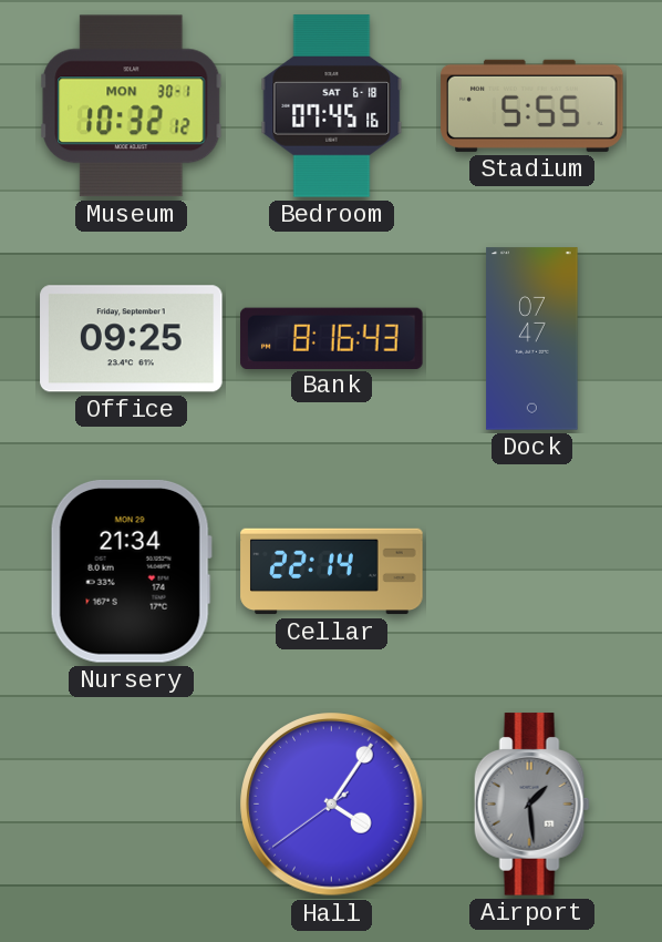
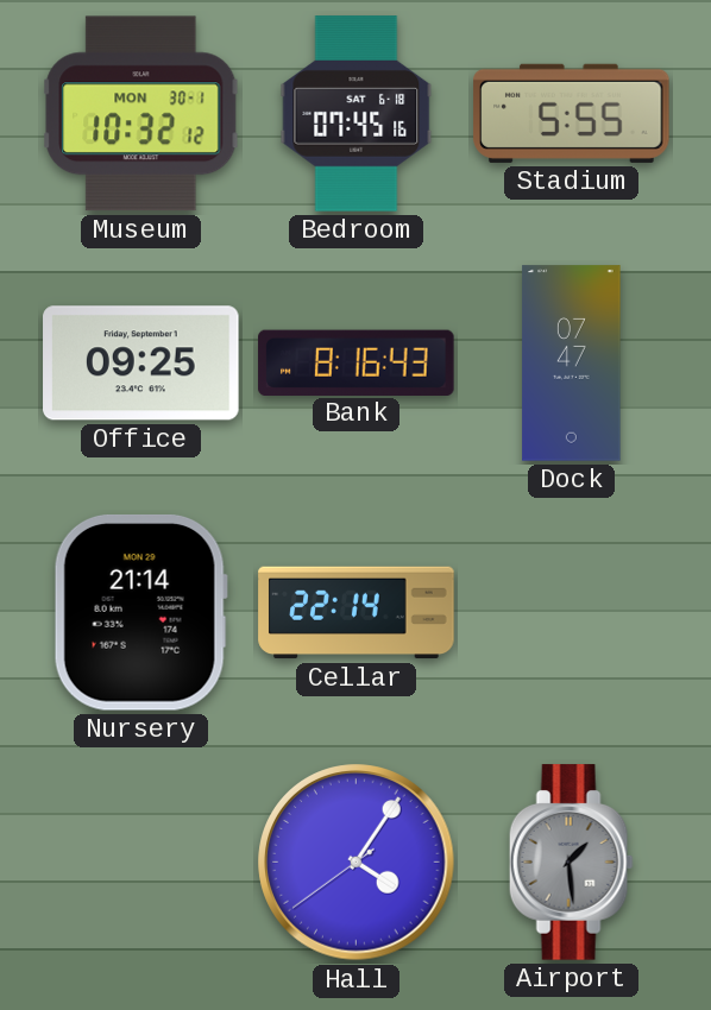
Nursery: 21:34 -> 21:14 (140, 612)
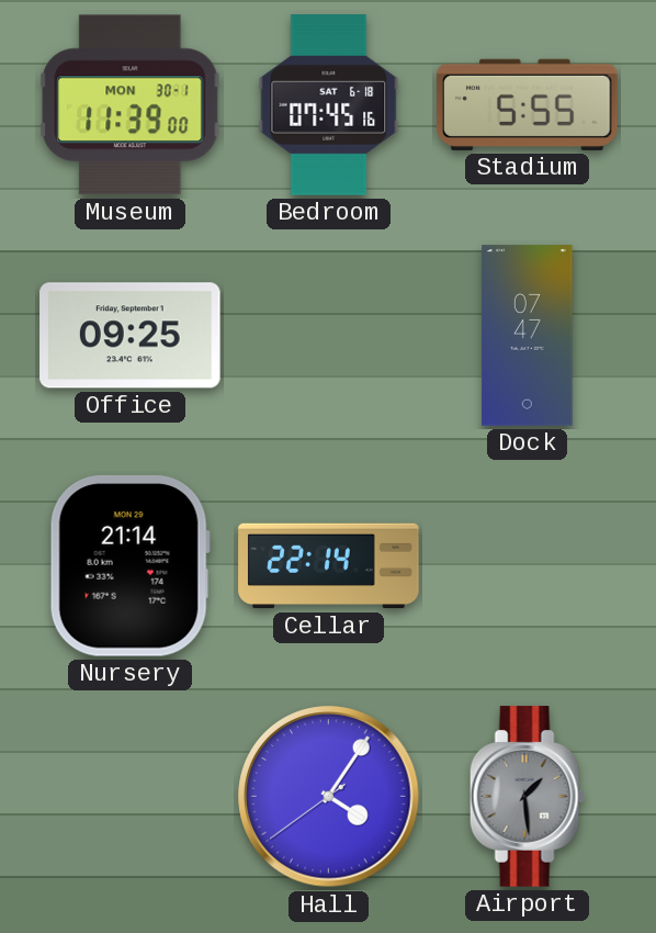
Museum: 10:32 -> 11:39 (131, 105)
Bank: 8:16 -> none (357, 362)
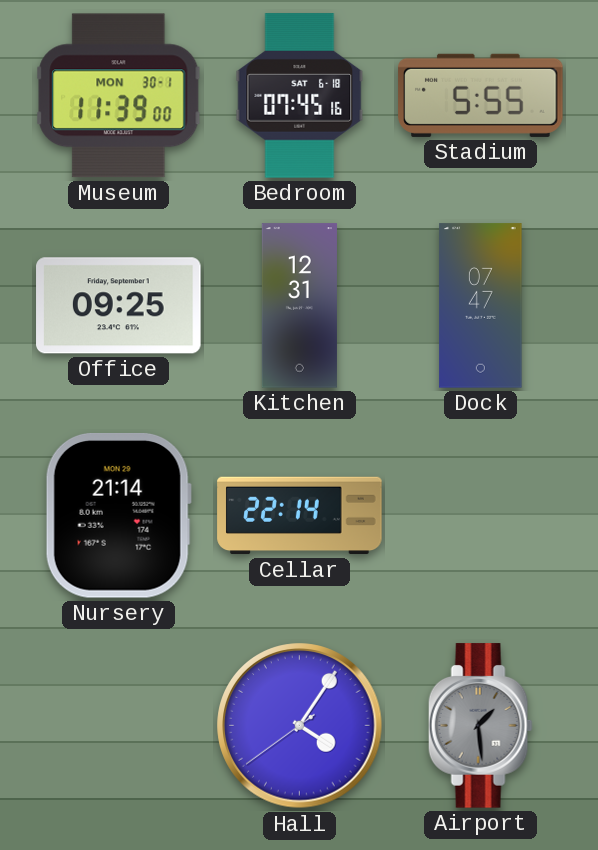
Kitchen: none -> 12:31 (299, 306)
